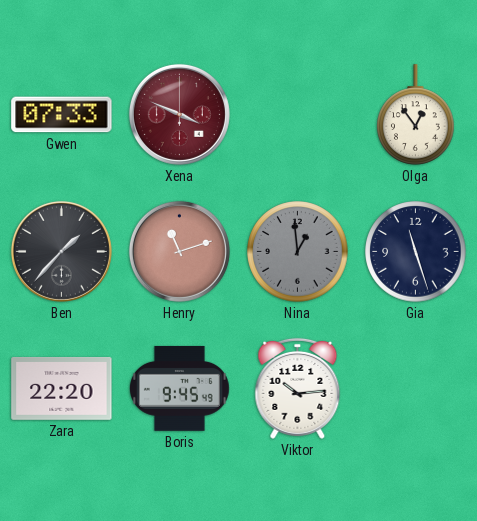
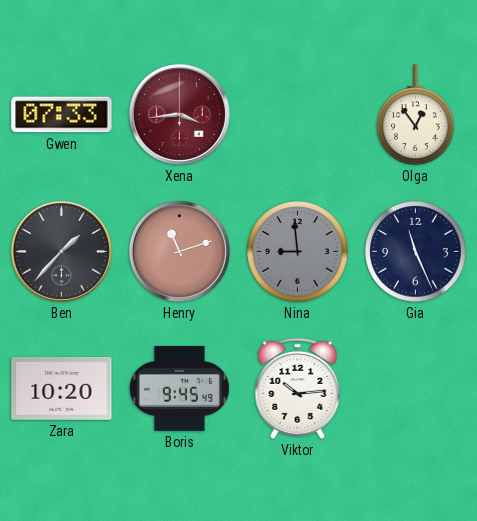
Xena: 3:49 -> 3:44 (179, 114)
Nina: 12:59 -> 8:59 (298, 252)
Gia: 11:27 -> 11:26 (416, 252)
Zara: 22:20 -> 10:20 (62, 388)
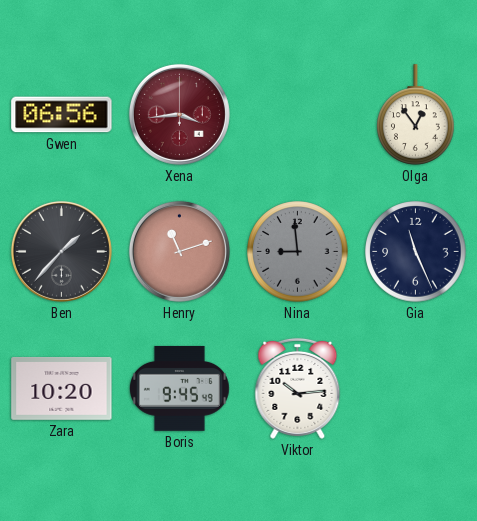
Gwen: 07:33 -> 06:56 (62, 115)
